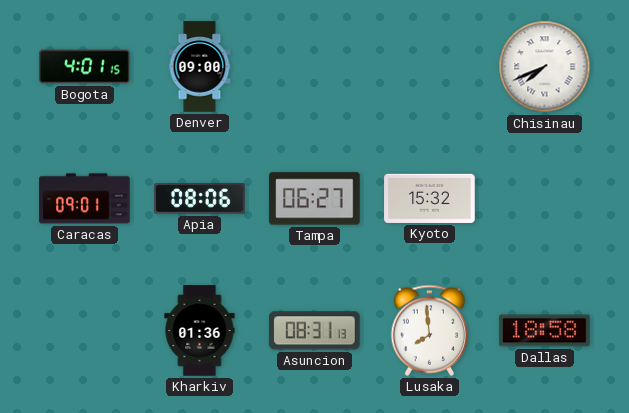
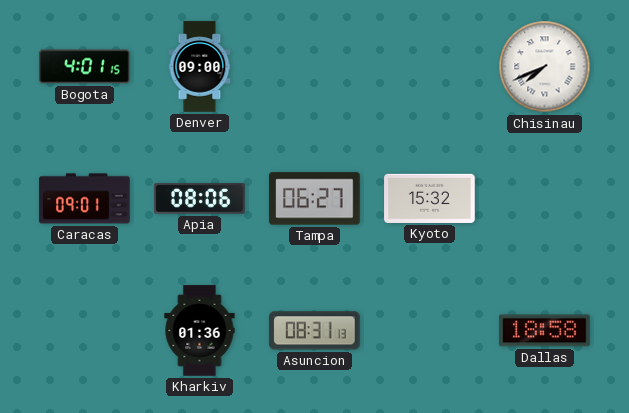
Lusaka: 7:59 -> none (430, 330)
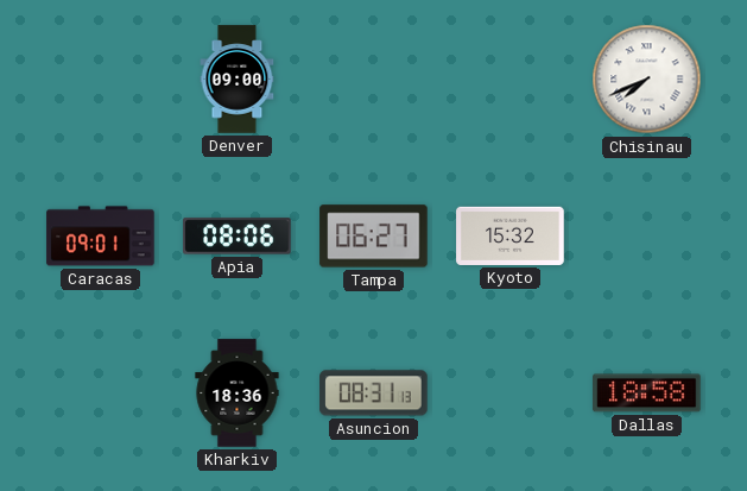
Bogota: 4:01 -> none (85, 67)
Kharkiv: 01:36 -> 18:36 (238, 394)
